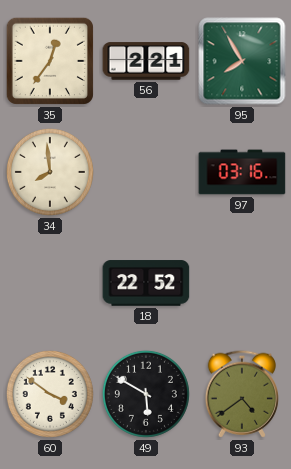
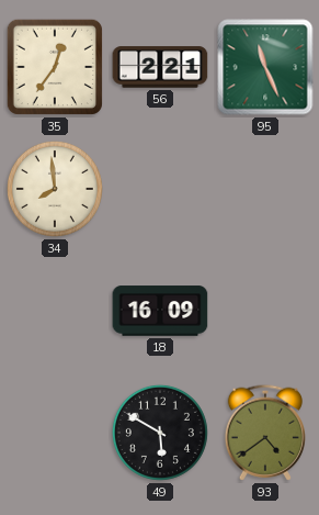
95: 7:55 -> 11:26 (265, 67)
97: 03:16 -> none (242, 172)
18: 22:52 -> 16:09 (160, 311)
60: 3:51 -> none (50, 394)
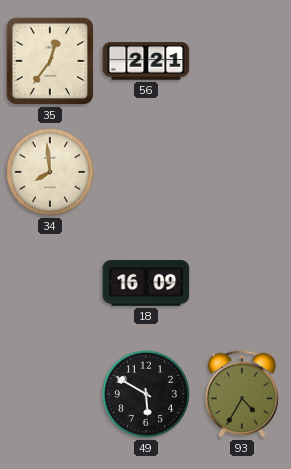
95: 11:26 -> none (265, 67)
93: 4:39 -> 4:35 (242, 394)
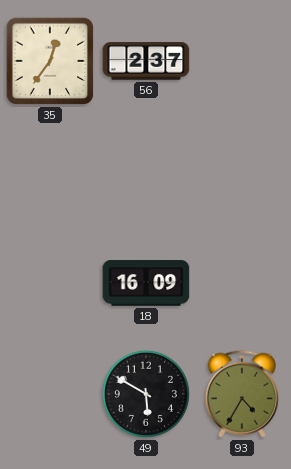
56: 2:21 -> 2:37 (146, 61)
34: 7:59 -> none (50, 172)
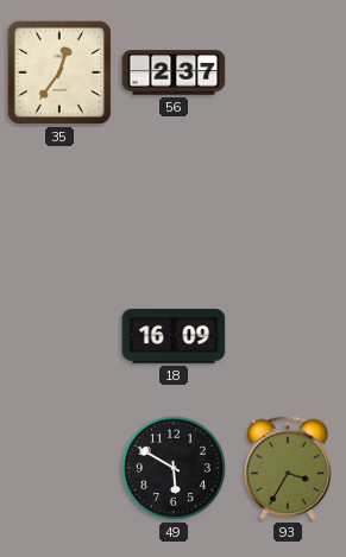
93: 4:35 -> 3:35 (288, 468)
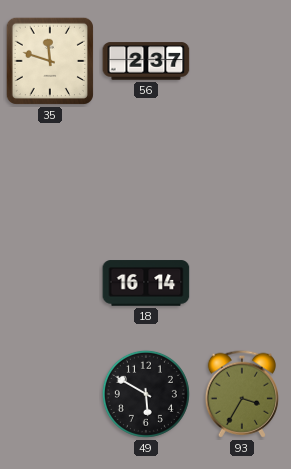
35: 12:36 -> 11:48 (50, 61)
18: 16:09 -> 16:14 (146, 283)
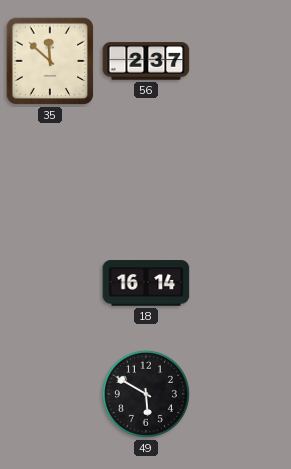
35: 11:48 -> 11:52 (50, 61)
93: 3:35 -> none (242, 394)
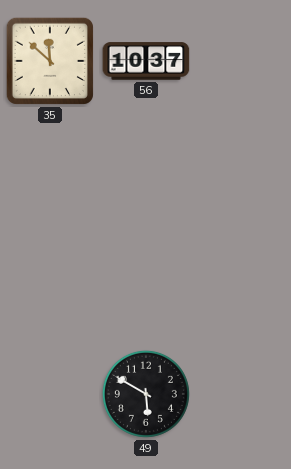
56: 2:37 -> 10:37 (146, 61)
18: 16:14 -> none (146, 283)
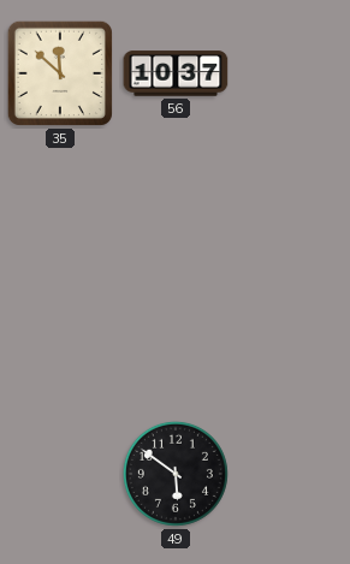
49: 5:50 -> 5:51 (176, 474)
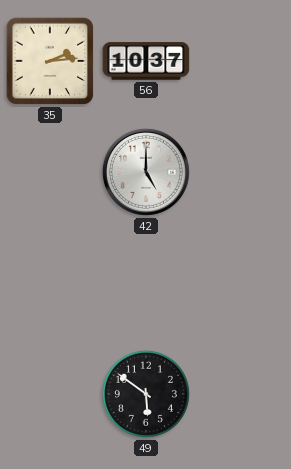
35: 11:52 -> 2:14 (50, 61)
42: none -> 5:00 (146, 172)
